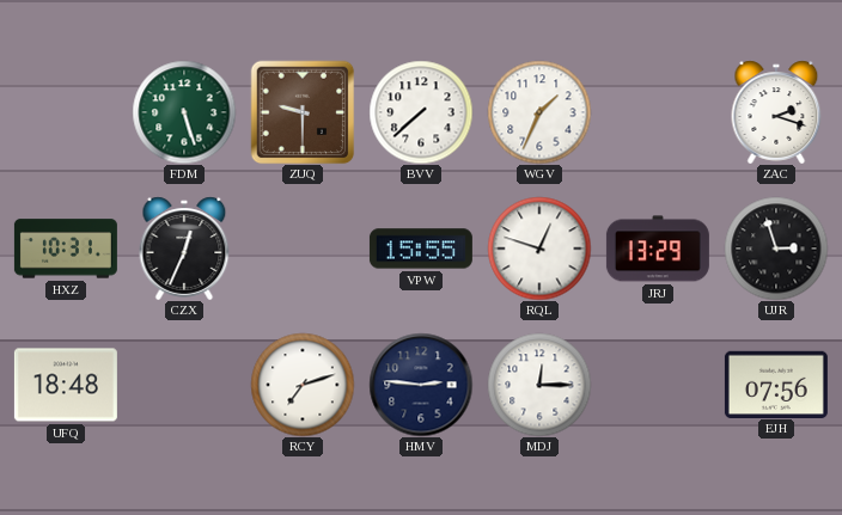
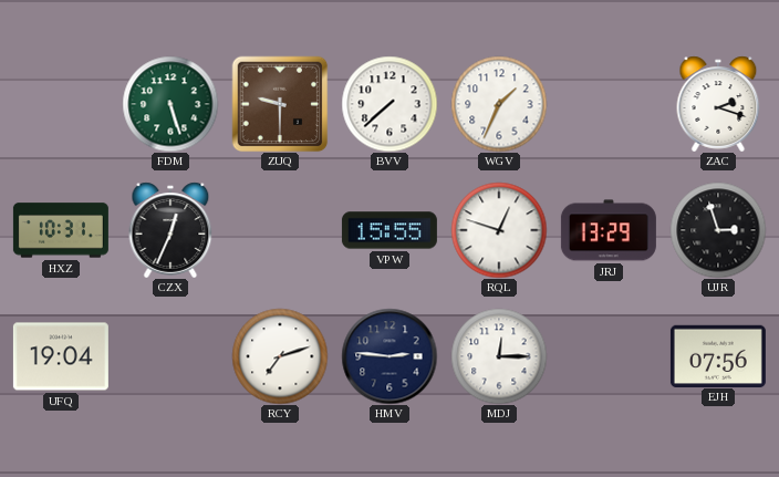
UFQ: 18:48 -> 19:04 (61, 356)
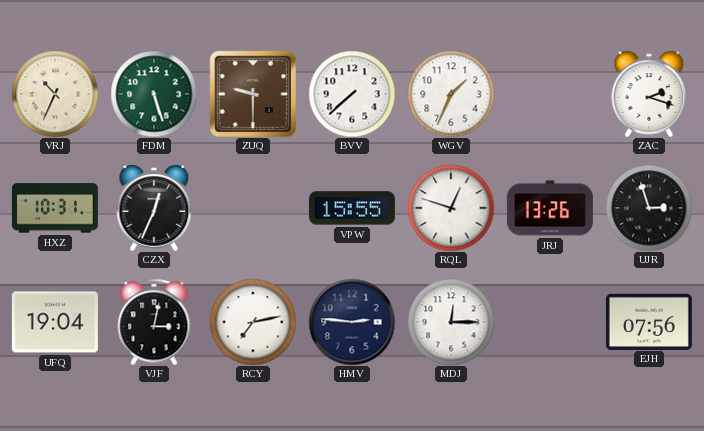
VRJ: none -> 10:34 (55, 94)
JRJ: 13:29 -> 13:26 (550, 208)
VJF: none -> 3:02 (154, 322)
RCY: 7:12 -> 7:13 (253, 322)
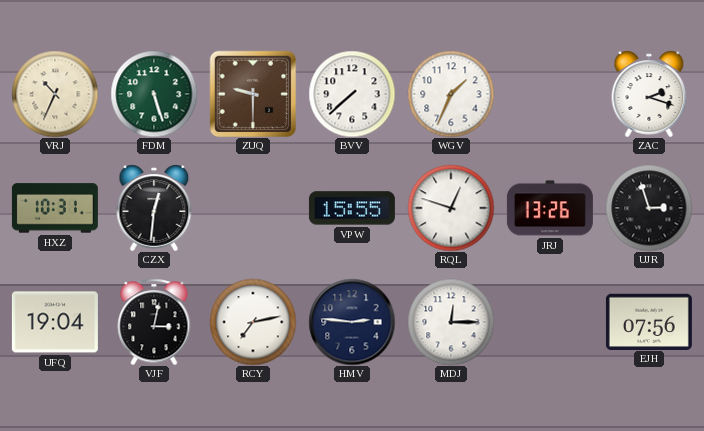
CZX: 12:34 -> 12:31 (154, 208)
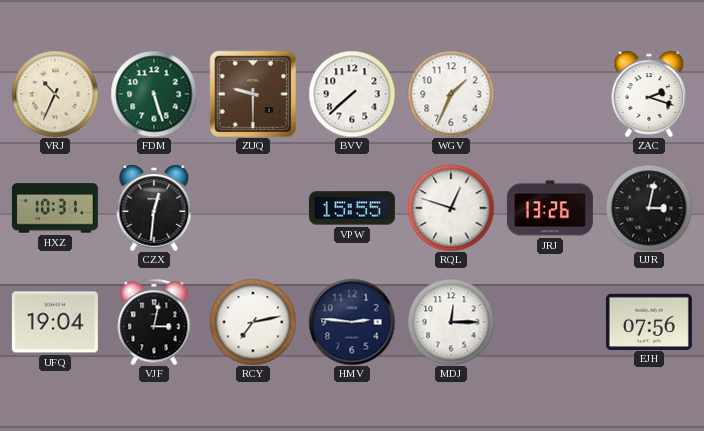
UJR: 2:57 -> 3:02 (649, 208)
